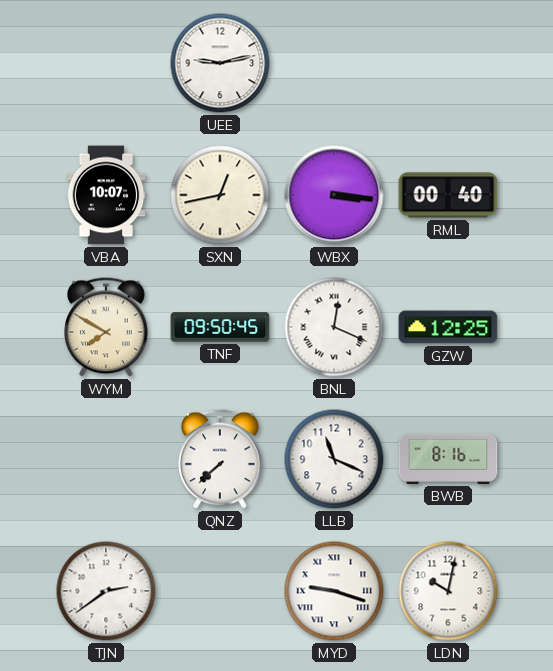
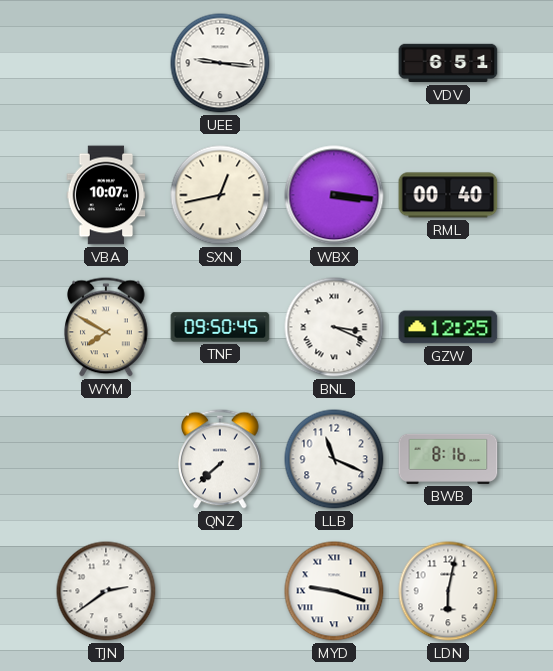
UEE: 9:13 -> 9:16 (220, 63)
VDV: none -> 6:51 (448, 63)
BNL: 12:19 -> 3:19 (334, 327)
LDN: 10:02 -> 6:02 (448, 591)
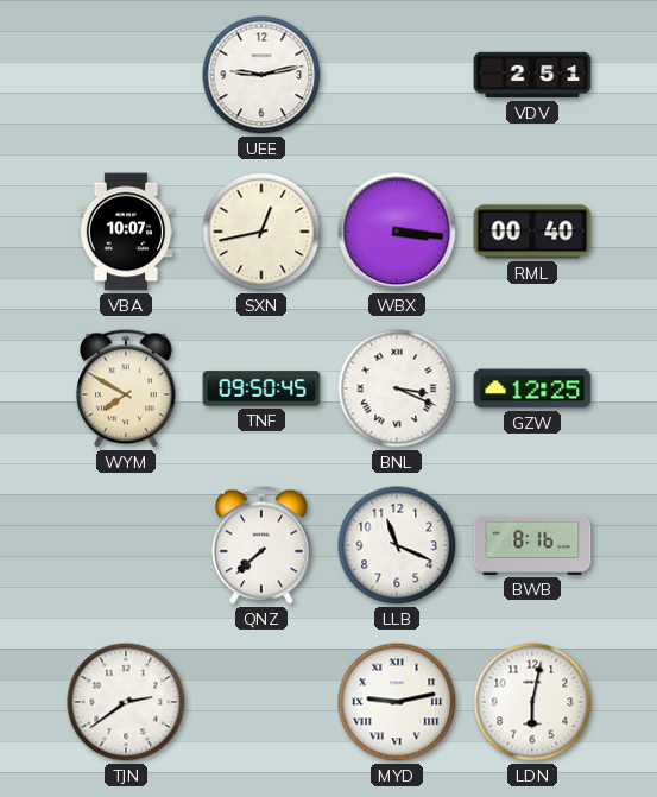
UEE: 9:16 -> 9:13 (261, 75)
VDV: 6:51 -> 2:51 (532, 75)
MYD: 9:18 -> 9:13 (397, 702)
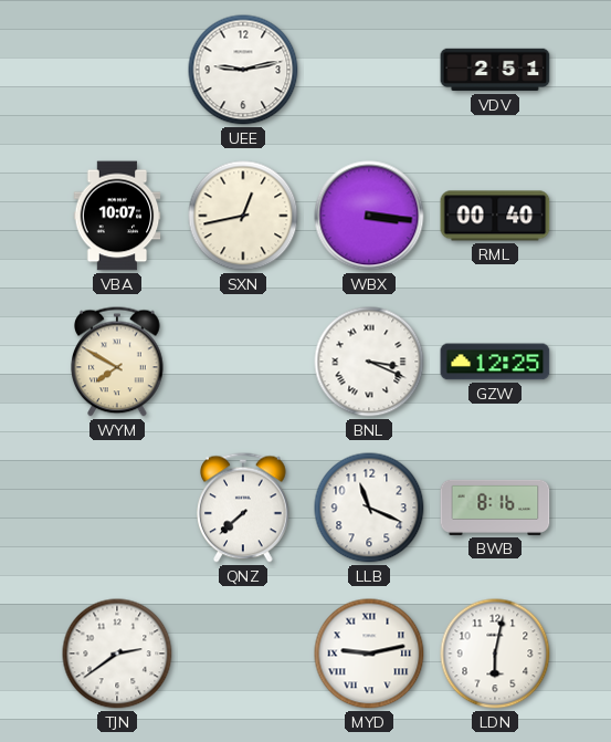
TNF: 09:50 -> none (261, 388)
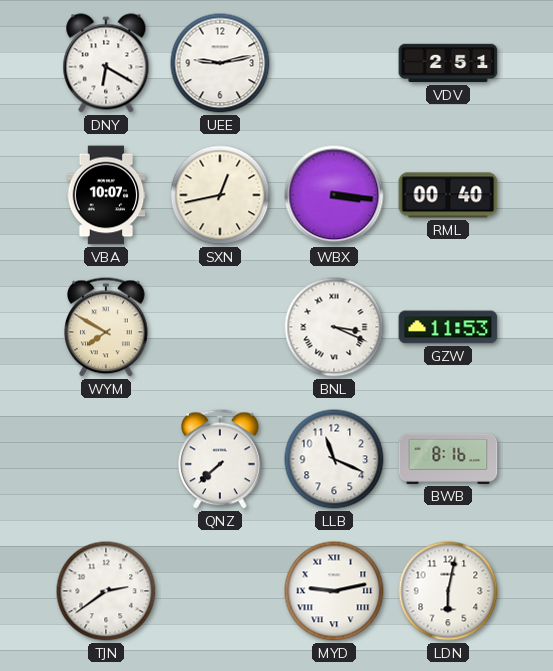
DNY: none -> 6:20 (106, 63)
GZW: 12:25 -> 11:53 (448, 327)
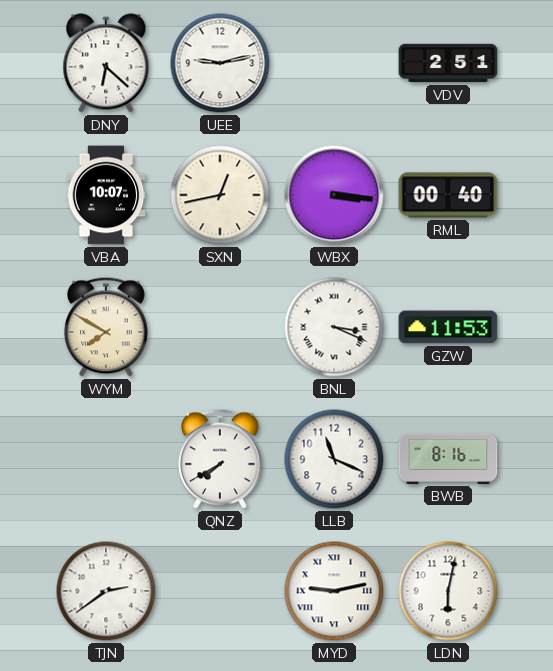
DNY: 6:20 -> 6:22 (106, 63)
QNZ: 7:38 -> 7:40 (220, 459)
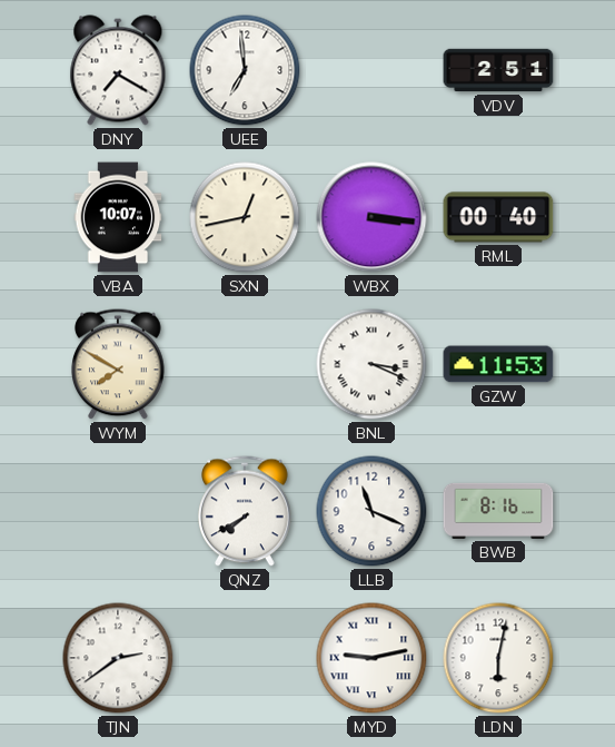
DNY: 6:22 -> 7:20 (118, 70)
UEE: 9:13 -> 6:59 (245, 70)
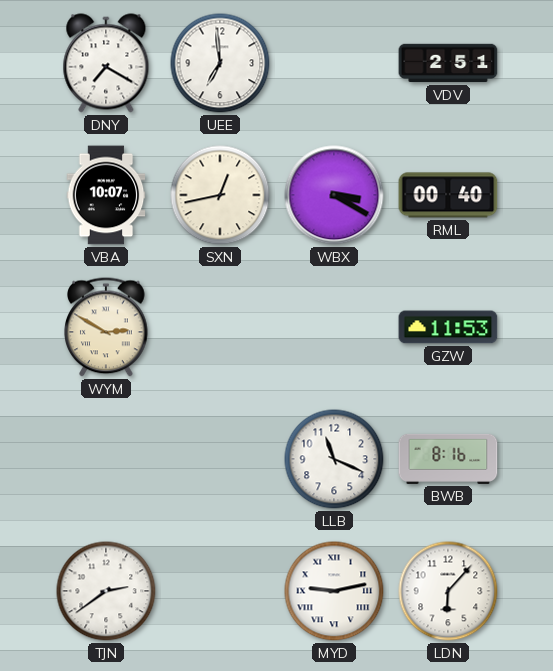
WBX: 3:16 -> 3:20 (334, 195)
WYM: 7:50 -> 2:50 (106, 327)
BNL: 3:19 -> none (371, 364)
QNZ: 7:40 -> none (245, 511)
LDN: 6:02 -> 6:07 (448, 591)
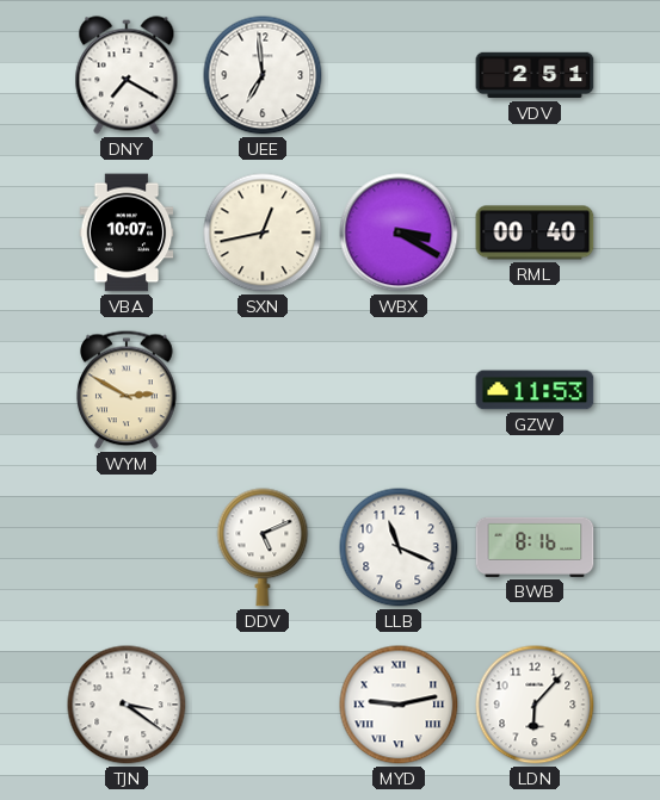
DDV: none -> 5:11 (263, 547)
TJN: 2:39 -> 3:21 (127, 705)
